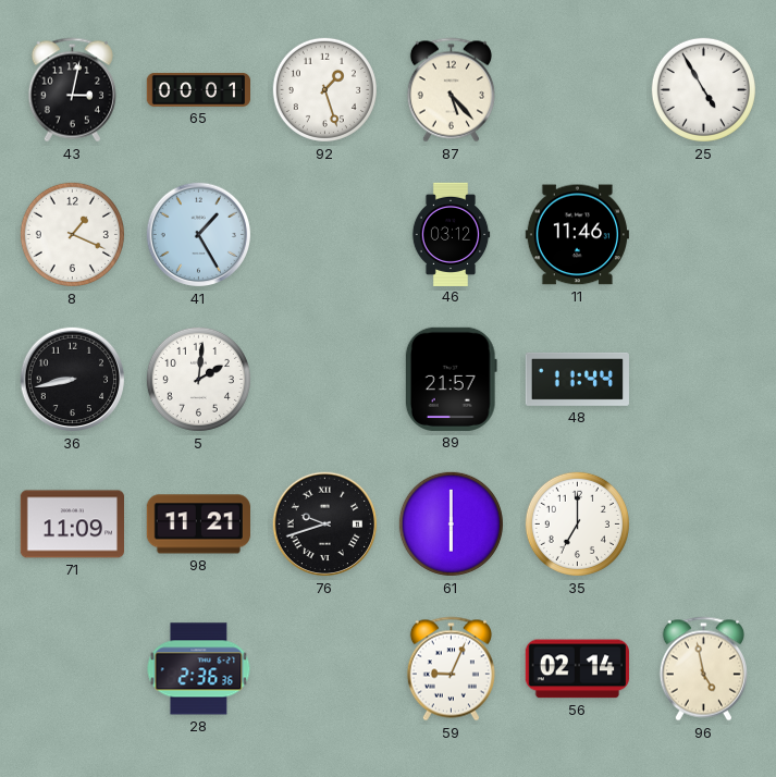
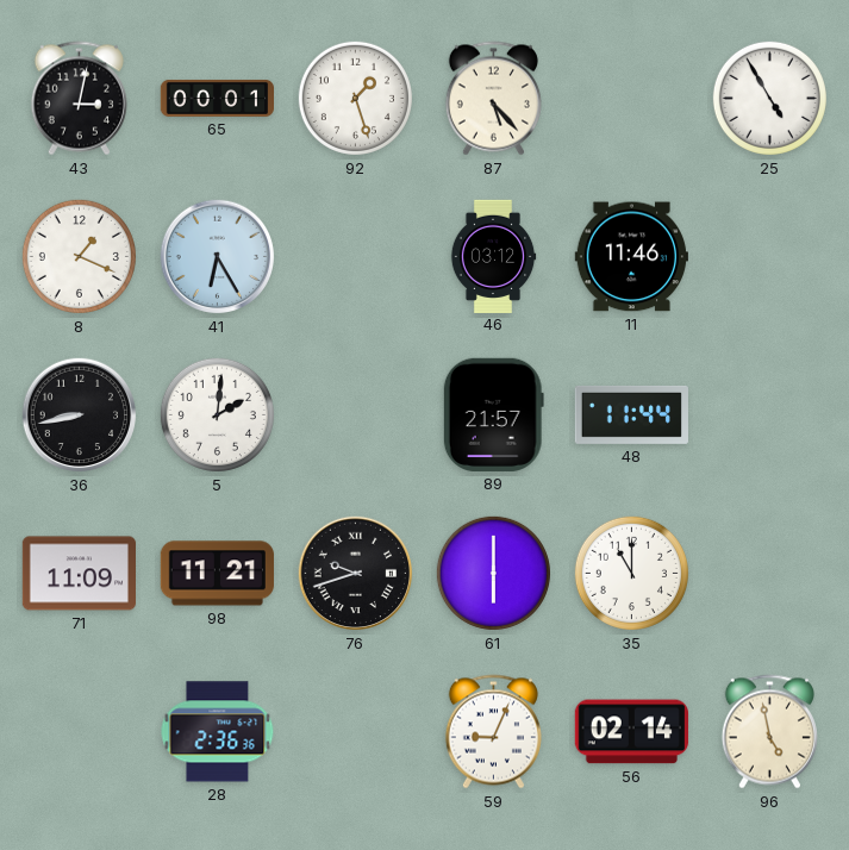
41: 1:25 -> 6:25 (218, 257)
35: 7:00 -> 11:00 (631, 573)
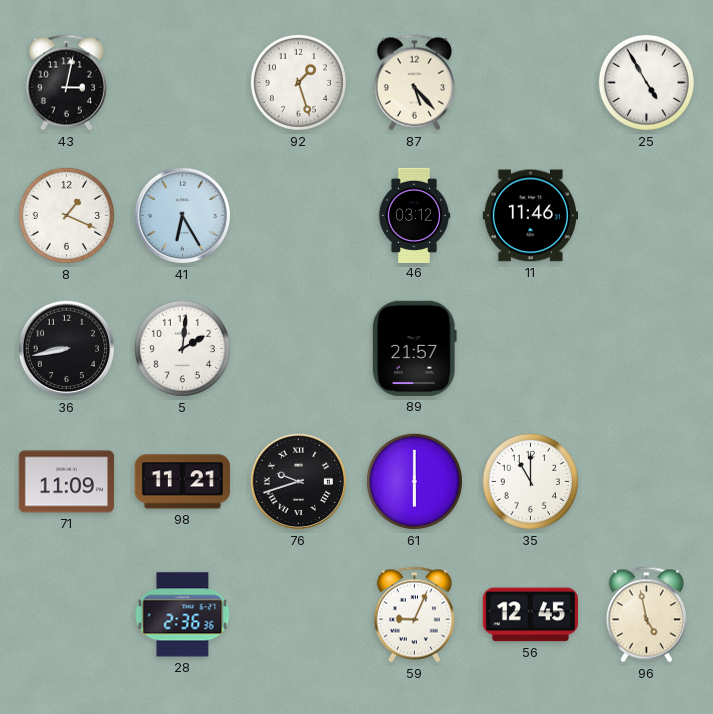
65: 00:01 -> none (217, 98)
48: 11:44 -> none (631, 414)
56: 02:14 -> 12:45 (530, 615)
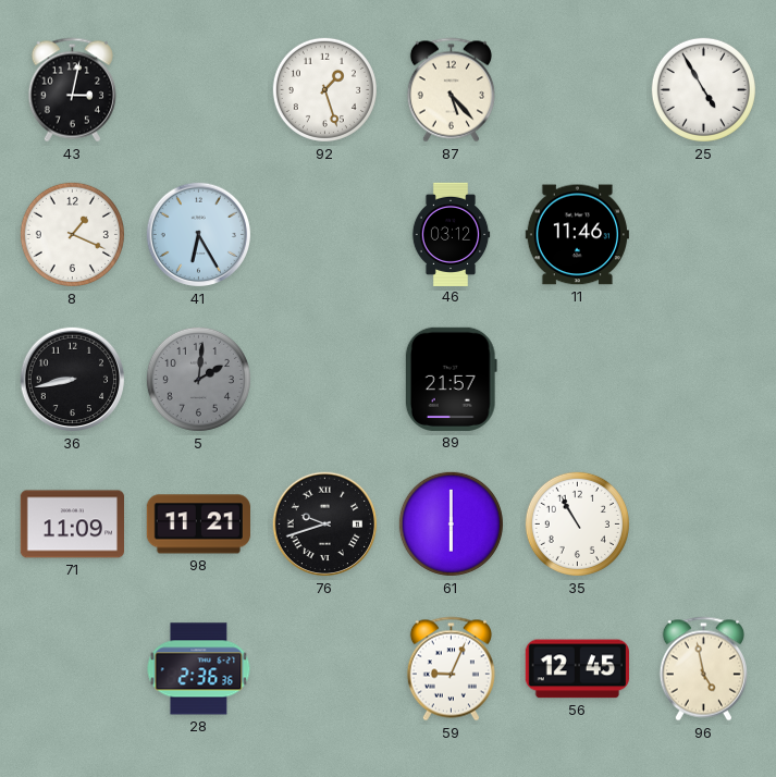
5 dial: white -> grey (198, 379)
35: 11:00 -> 10:55 (577, 523)
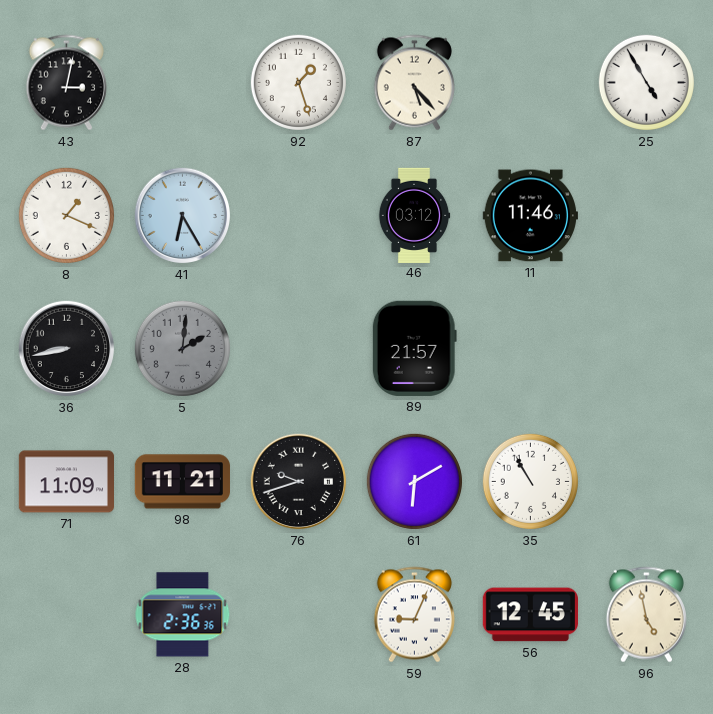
61: 6:00 -> 6:10 (414, 481)
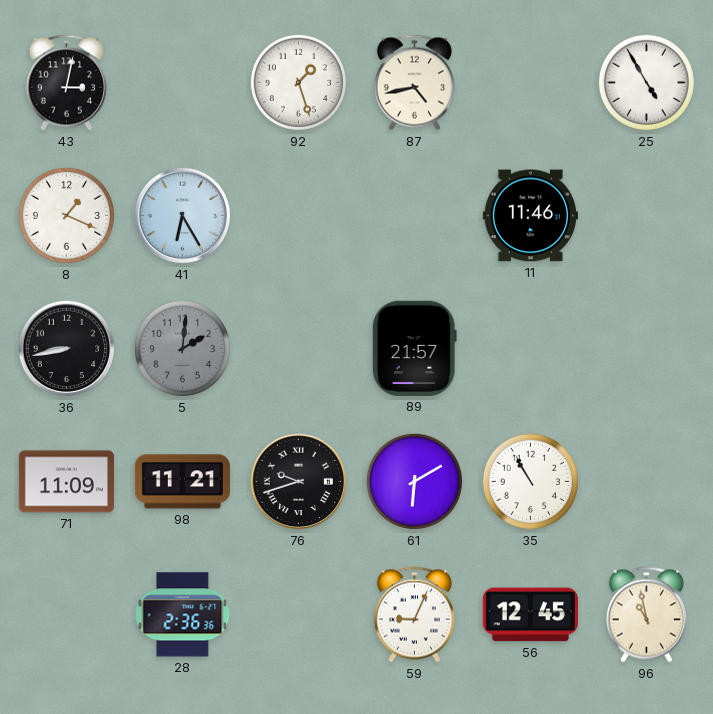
87: 5:23 -> 4:43 (414, 83)
46: 03:12 -> none (414, 215)
96: 4:58 -> 10:58 (646, 615)
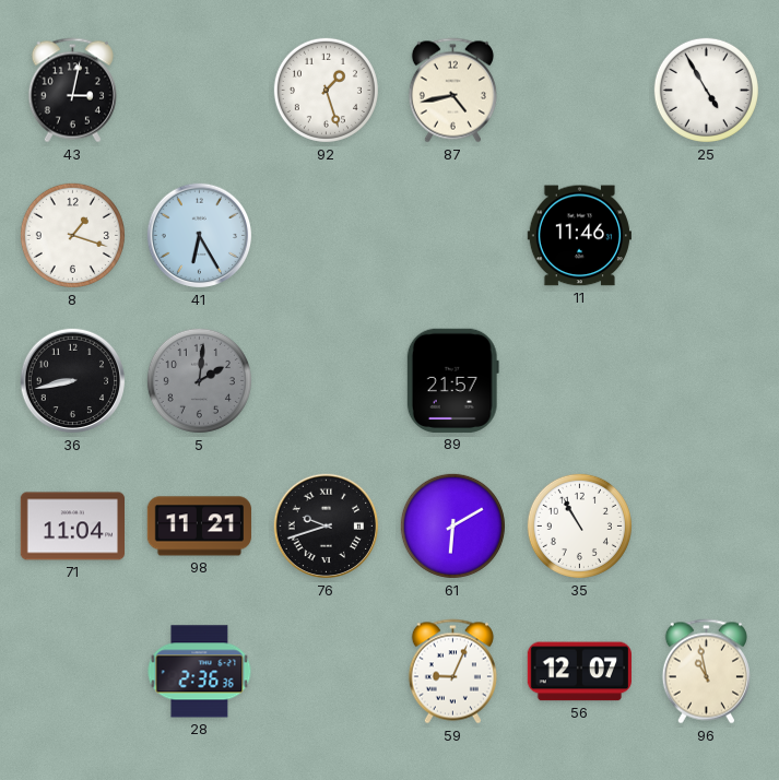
8: 1:19 -> 1:18 (72, 235)
71: 11:09 -> 11:04 (72, 527)
56: 12:45 -> 12:07 (579, 672)
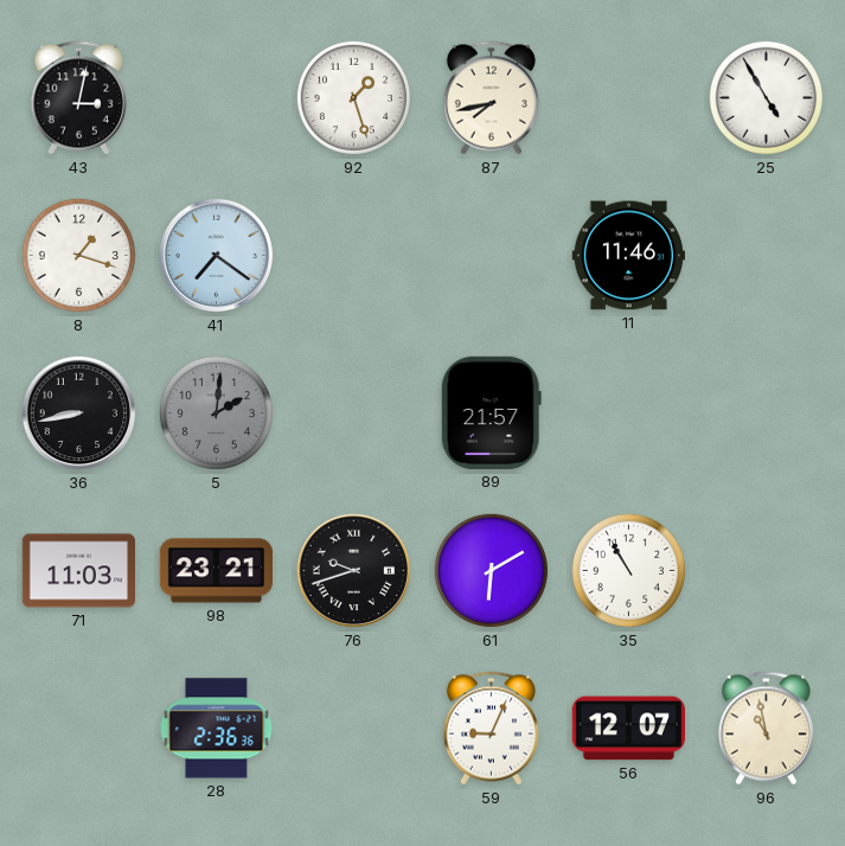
87: 4:43 -> 7:43 (491, 98)
41: 6:25 -> 7:21 (217, 256)
71: 11:04 -> 11:03 (78, 571)
98: 11:21 -> 23:21 (216, 571)
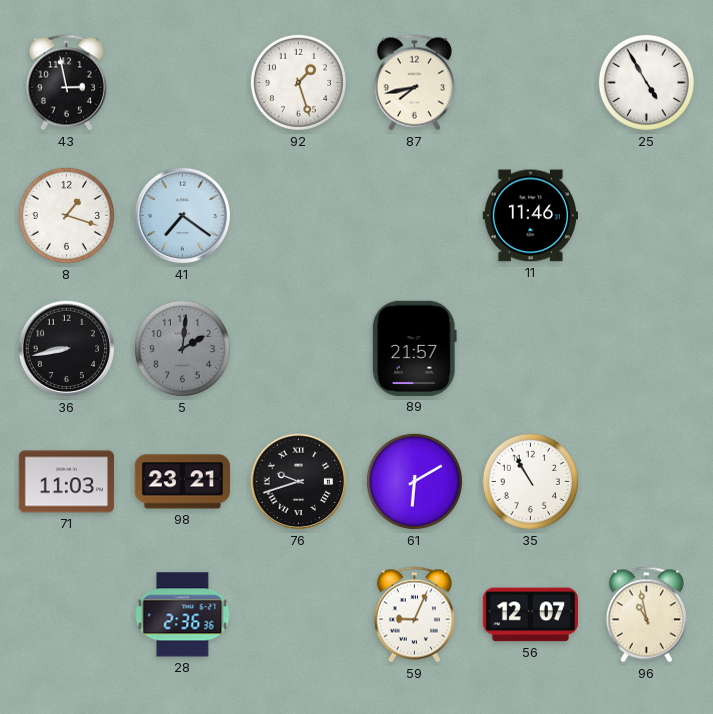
43: 3:02 -> 2:58 (66, 83)
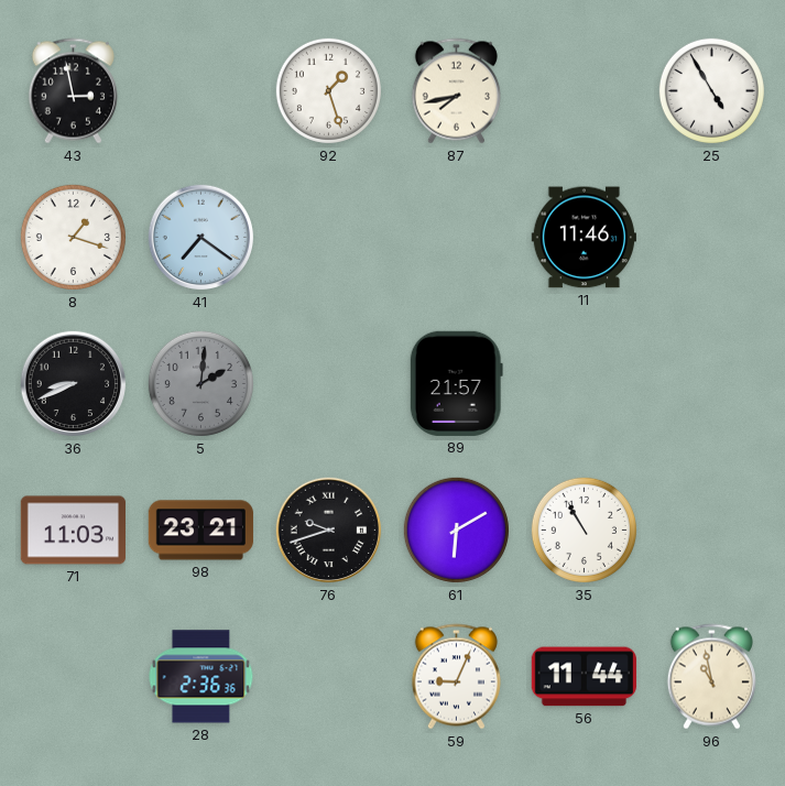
36: 8:43 -> 8:41 (74, 384)
56: 12:07 -> 11:44 (584, 677)
